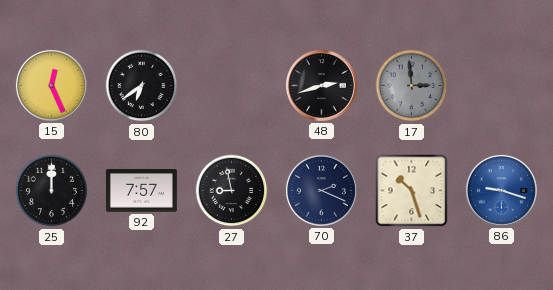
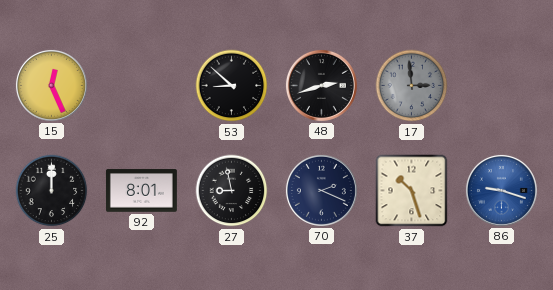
80: 6:39 -> none (142, 86)
53: none -> 8:52 (232, 86)
92: 7:57 -> 8:01 (141, 191)
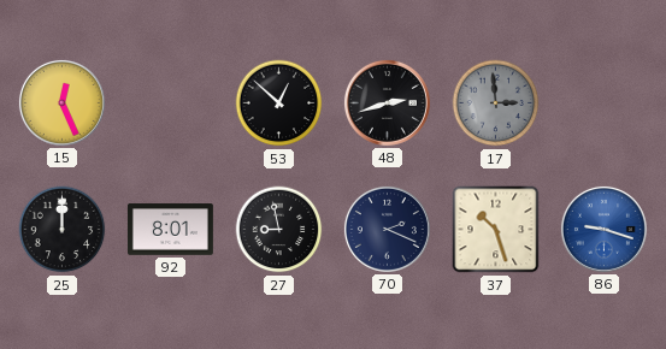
53: 8:52 -> 12:52 (279, 103)
